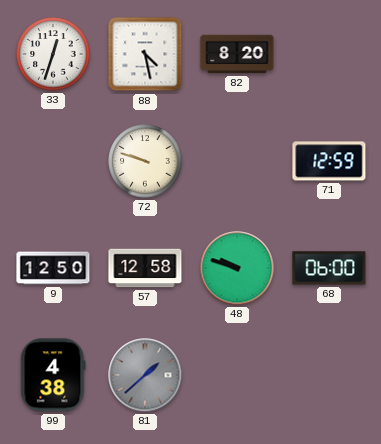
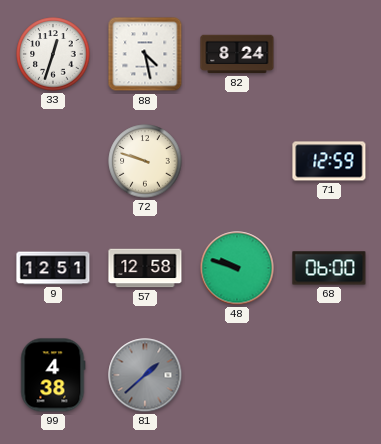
82: 8:20 -> 8:24 (237, 54)
9: 12:50 -> 12:51 (53, 268)
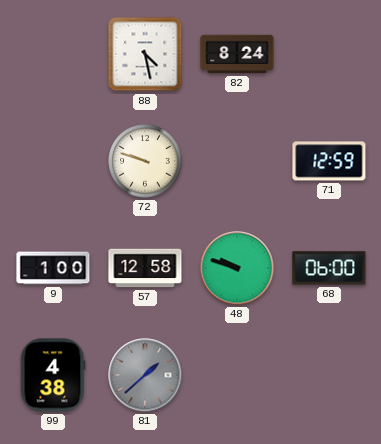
33: 12:33 -> none (53, 54)
9: 12:51 -> 1:00 (53, 268)
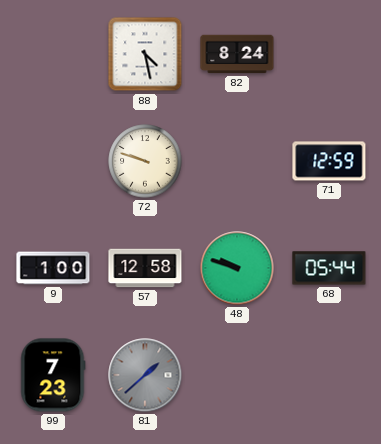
68: 06:00 -> 05:44 (329, 268)
99: 4:38 -> 7:23 (53, 375)
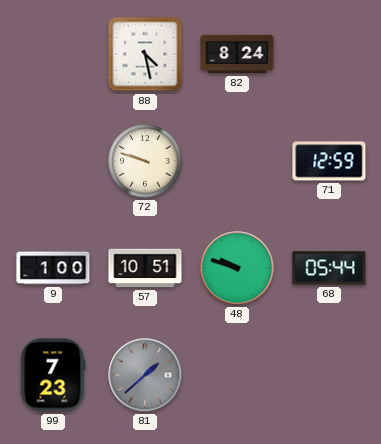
57: 12:58 -> 10:51 (145, 268)
